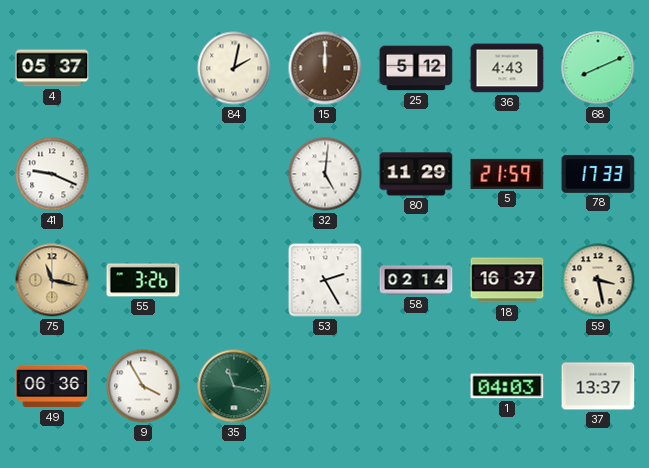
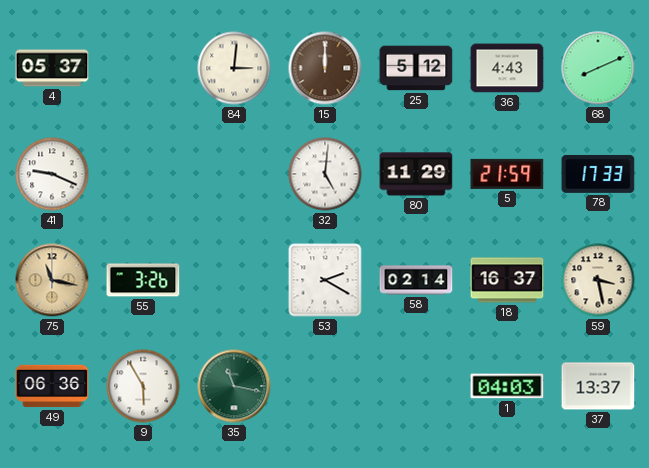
84: 2:02 -> 3:01 (234, 68)
53: 2:25 -> 2:20 (325, 280)
9: 3:55 -> 5:55 (143, 386)
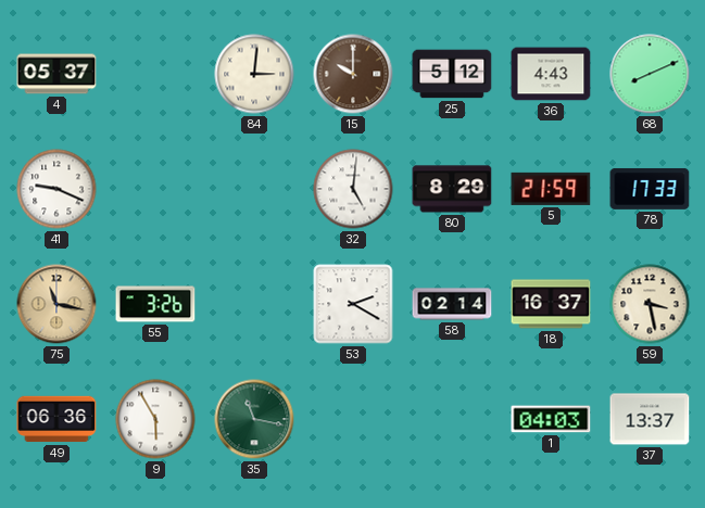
15: 12:00 -> 10:00 (353, 74)
80: 11:29 -> 8:29 (452, 189)
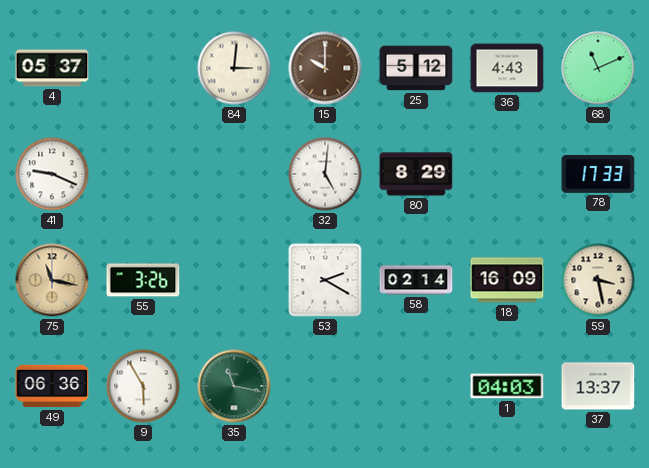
68: 8:11 -> 11:11 (598, 68)
5: 21:59 -> none (551, 189)
18: 16:37 -> 16:09 (507, 280)
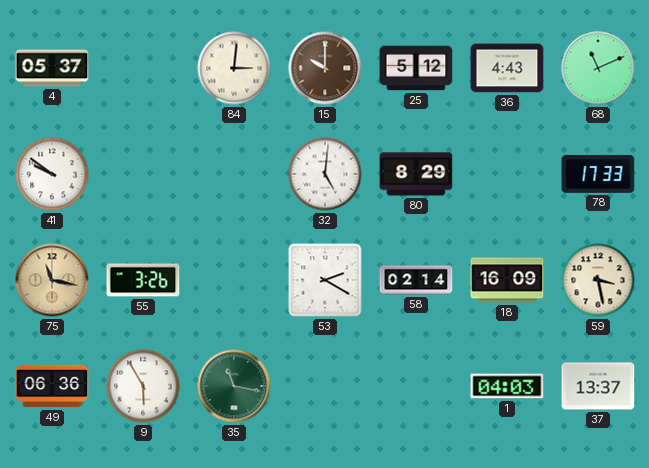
41: 9:19 -> 9:51 (52, 174)
